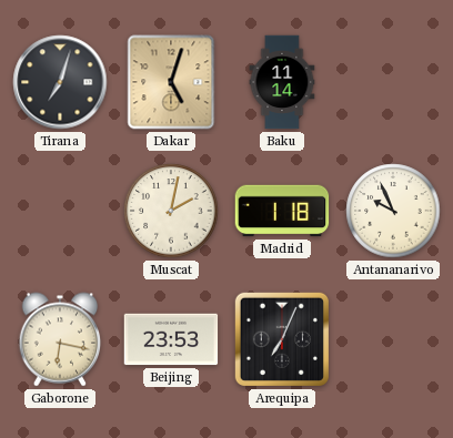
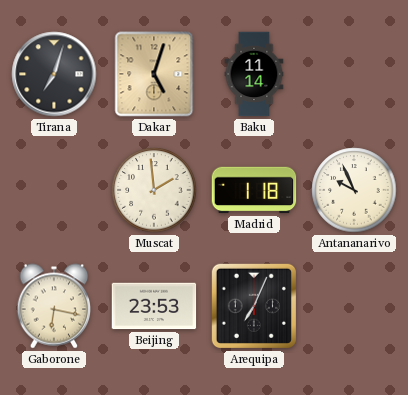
Muscat: 2:02 -> 1:59 (154, 190)
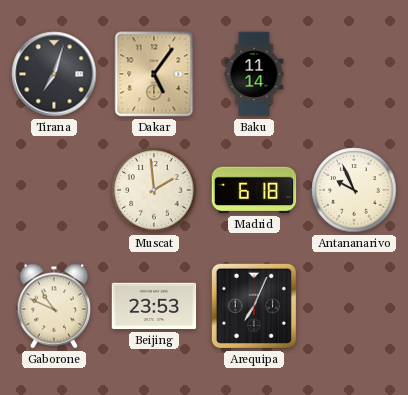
Dakar: 5:03 -> 5:06 (154, 74)
Madrid: 1:18 -> 6:18 (254, 190)
Gaborone: 6:17 -> 10:49 (54, 306)
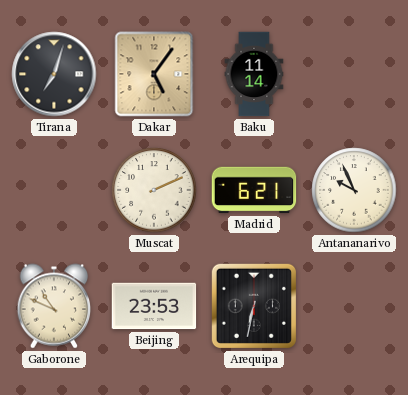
Muscat: 1:59 -> 2:11 (154, 190)
Madrid: 6:18 -> 6:21 (254, 190)
Arequipa: 7:04 -> 6:32 (254, 306)
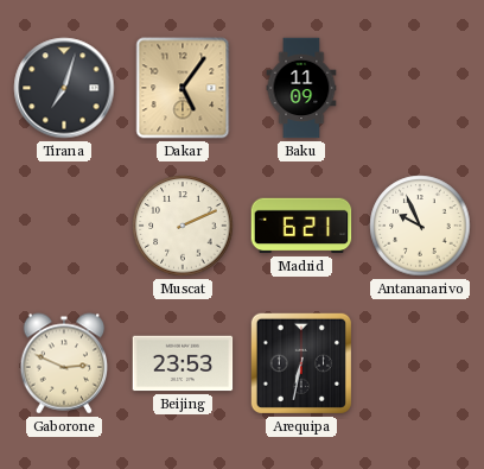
Baku: 11:14 -> 11:09 (301, 88)
Gaborone: 10:49 -> 2:49 (64, 363)
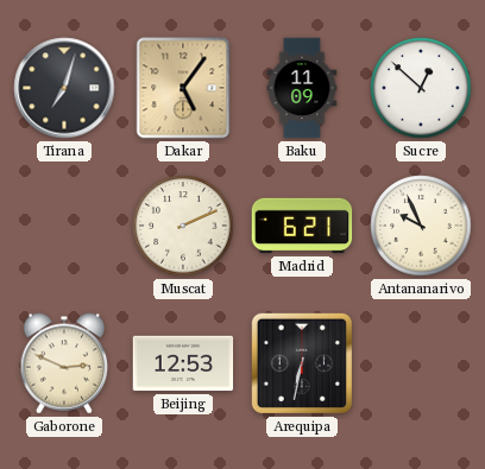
Sucre: none -> 12:52 (421, 88)
Beijing: 23:53 -> 12:53 (183, 363)
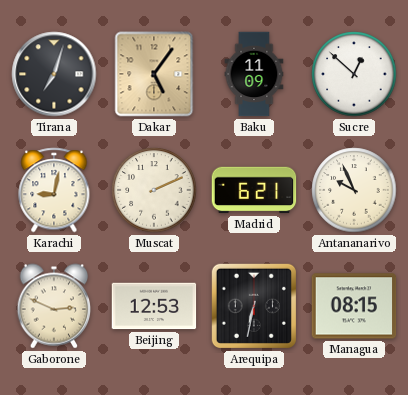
Karachi: none -> 9:02 (54, 190)
Managua: none -> 08:15 (354, 306)
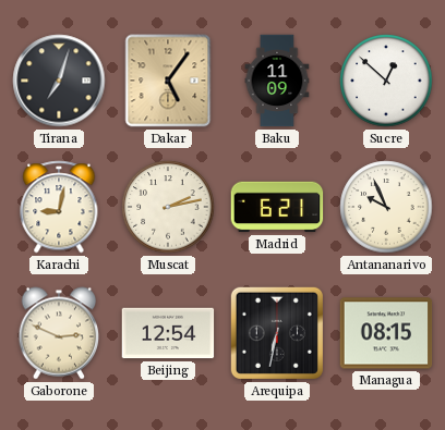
Muscat: 2:11 -> 2:13 (168, 207)
Beijing: 12:53 -> 12:54 (168, 333)
